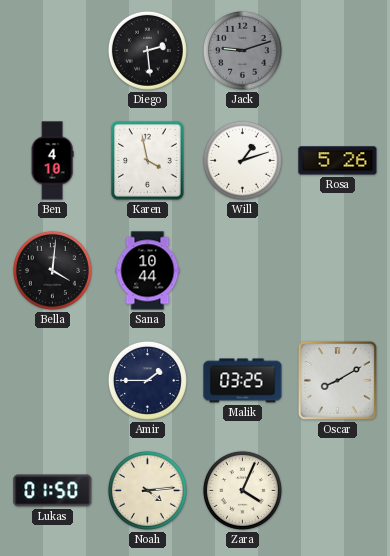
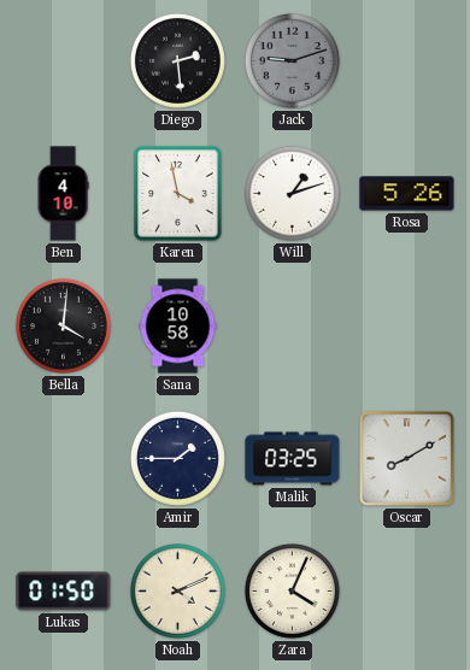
Sana: 10:44 -> 10:58 (178, 327)
Noah: 4:14 -> 4:11 (177, 590)
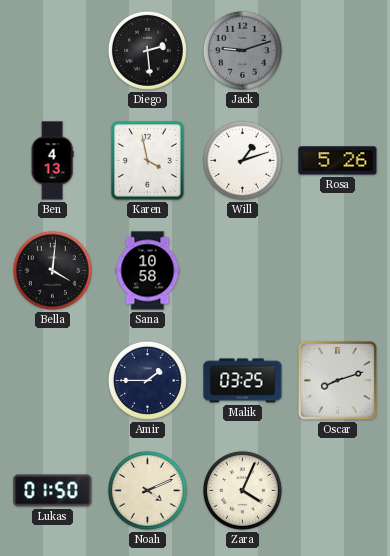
Ben: 4:10 -> 4:13 (52, 161)
Oscar: 8:10 -> 8:12 (337, 380)
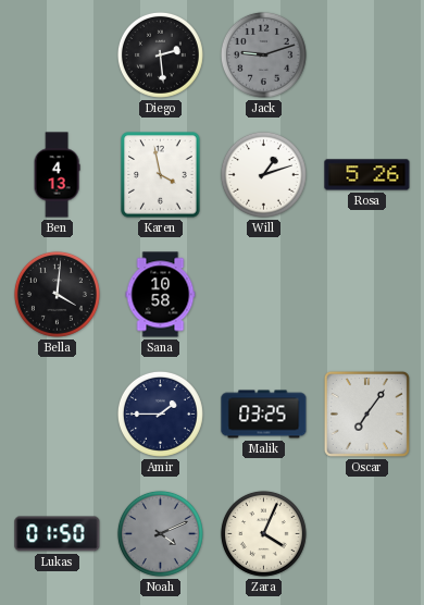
Oscar: 8:12 -> 7:06 (366, 413)
Noah dial: cream -> grey (160, 533)
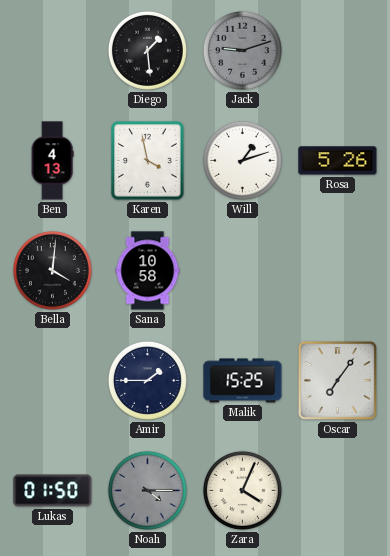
Diego: 2:29 -> 1:29 (147, 50)
Malik: 03:25 -> 15:25 (243, 381)
Noah: 4:11 -> 4:15 (147, 490)
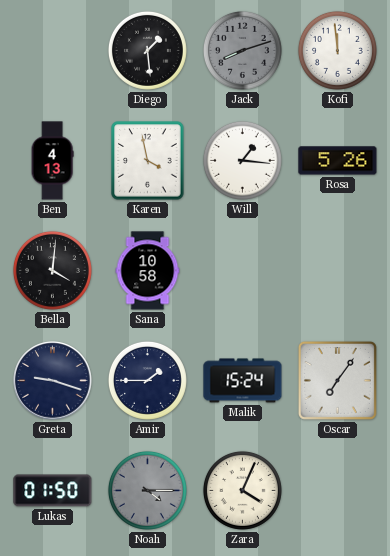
Jack: 9:12 -> 8:12 (242, 50)
Kofi: none -> 11:59 (337, 50)
Will: 1:12 -> 1:16 (242, 160)
Greta: none -> 9:18 (53, 381)
Malik: 15:25 -> 15:24 (243, 381)
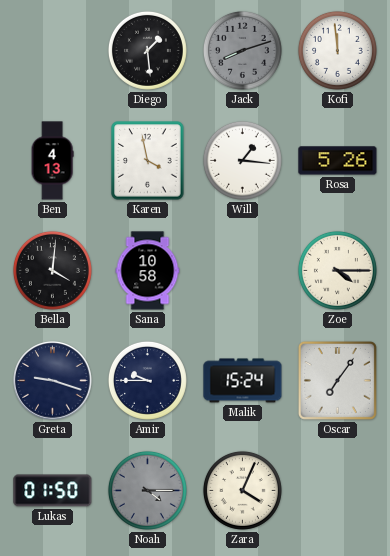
Zoe: none -> 4:15 (337, 270)
Amir: 1:45 -> 9:45 (147, 380)
